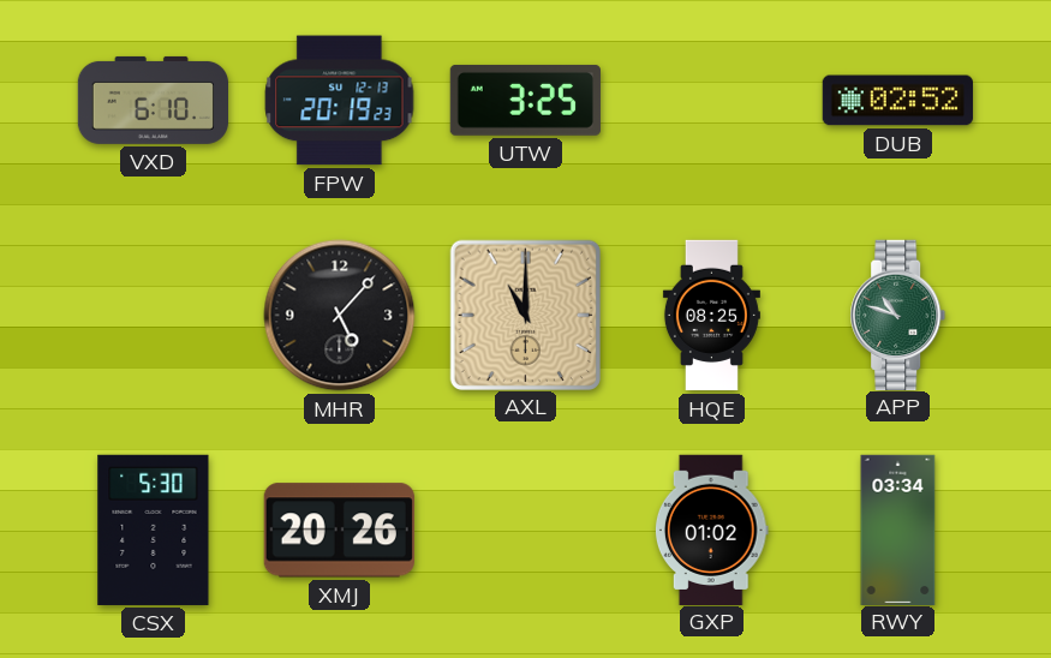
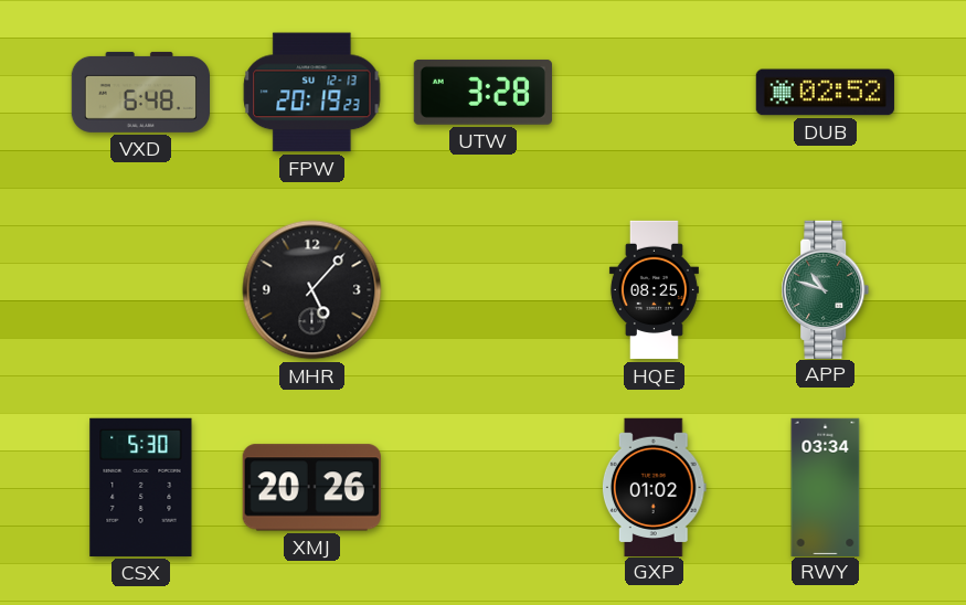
VXD: 6:10 -> 6:48 (140, 92)
UTW: 3:25 -> 3:28 (482, 92)
AXL: 11:00 -> none (525, 315)
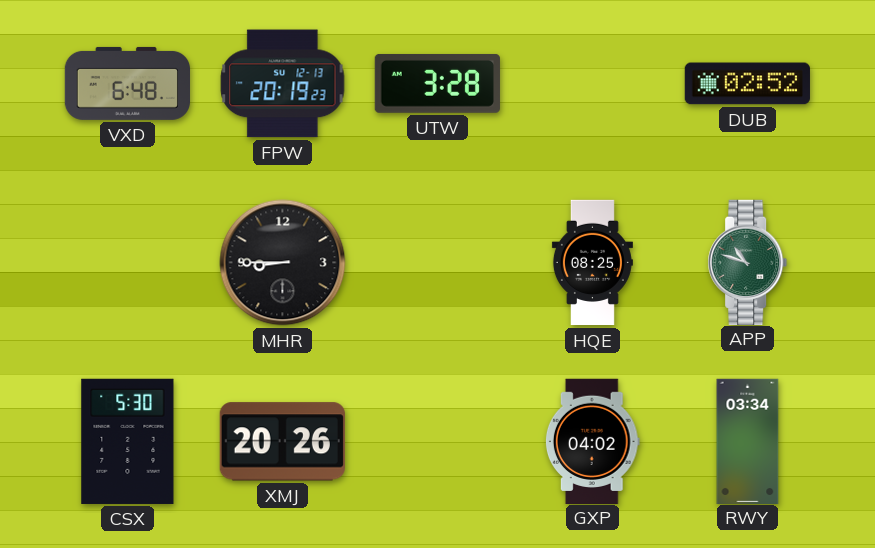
MHR: 5:07 -> 8:45 (283, 263)
GXP: 01:02 -> 04:02 (592, 441)
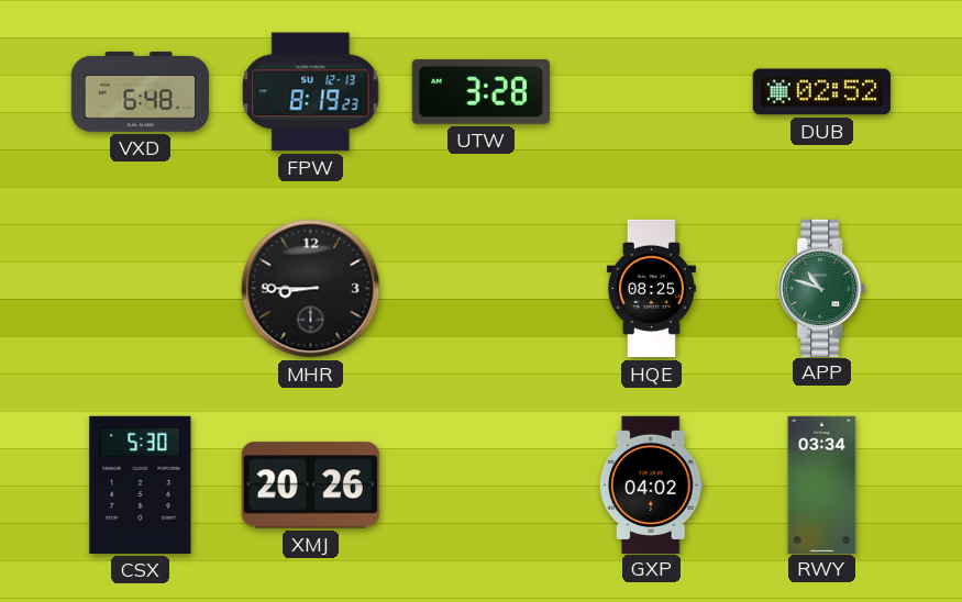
FPW: 20:19 -> 8:19 (311, 92)
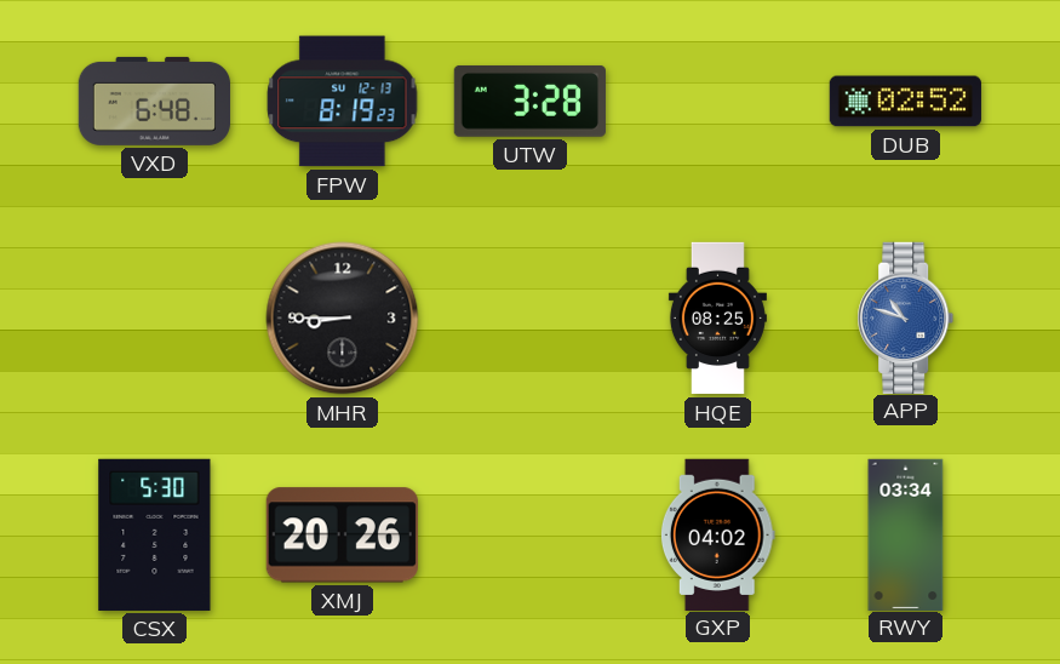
APP dial: green -> blue (906, 317)
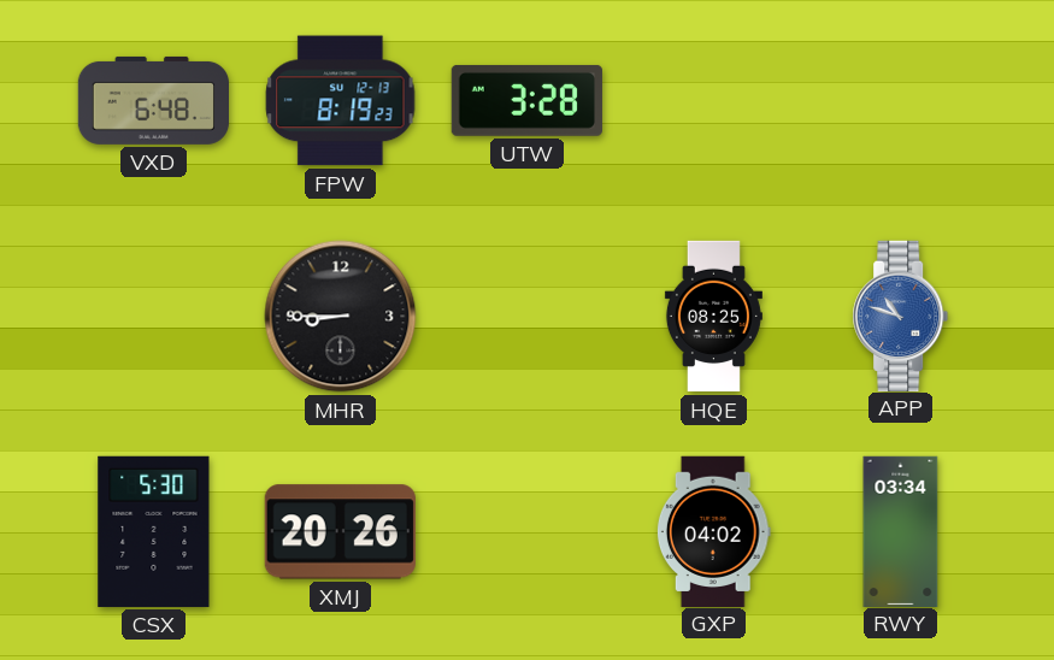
DUB: 02:52 -> none (905, 102)
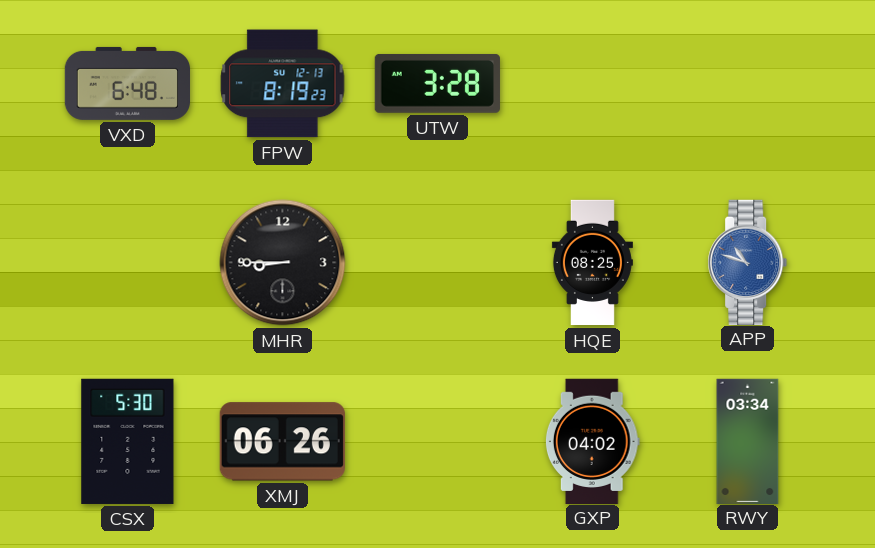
XMJ: 20:26 -> 06:26 (282, 442)
